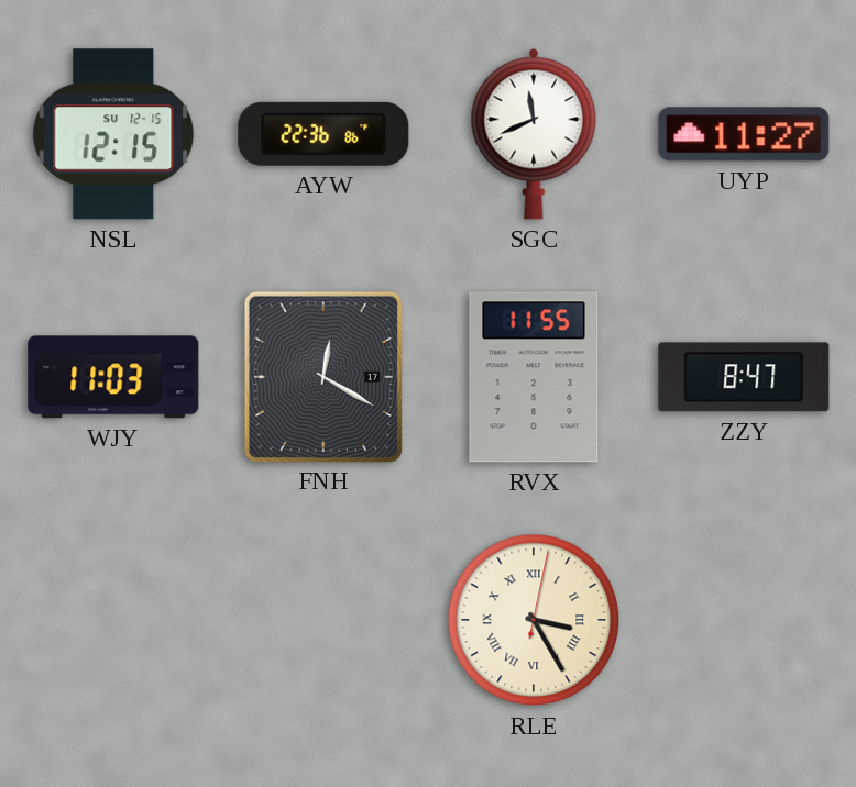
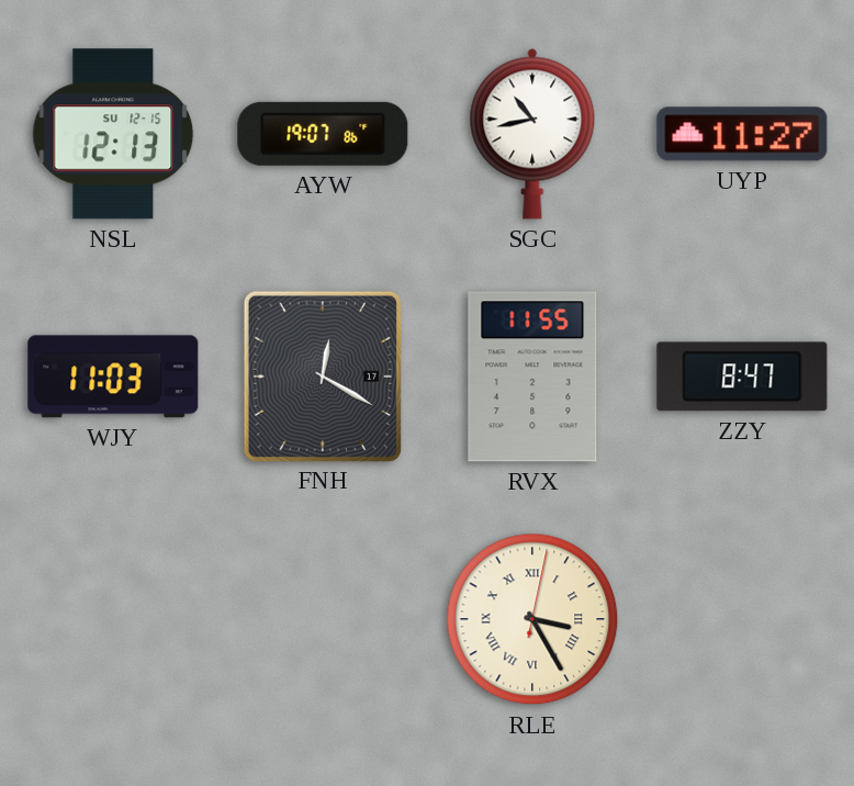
NSL: 12:15 -> 12:13 (113, 134)
AYW: 22:36 -> 19:07 (323, 134)
SGC: 11:41 -> 10:43 (532, 134)
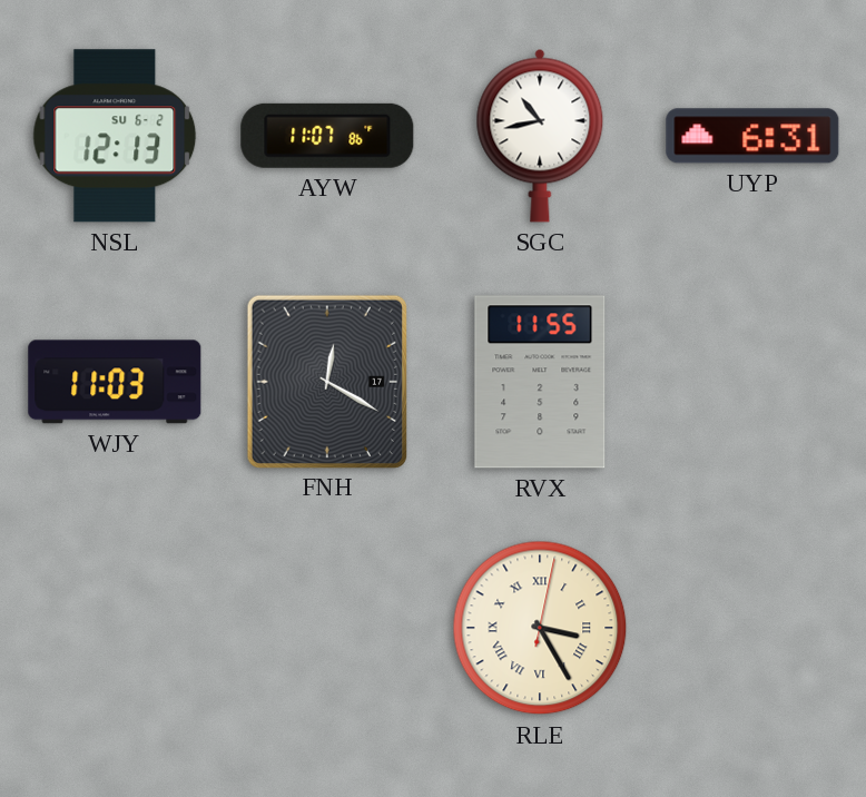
NSL date: SU 12-15 -> SU 6-2 (115, 136)
AYW: 19:07 -> 11:07 (327, 136)
UYP: 11:27 -> 6:31 (752, 136)
ZZY: 8:47 -> none (742, 377)
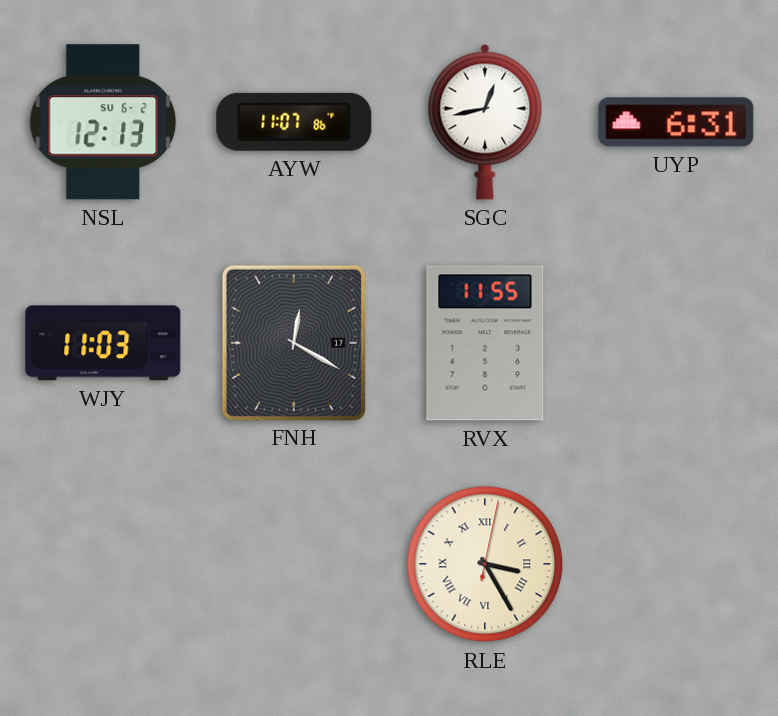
SGC: 10:43 -> 12:43 (485, 122)
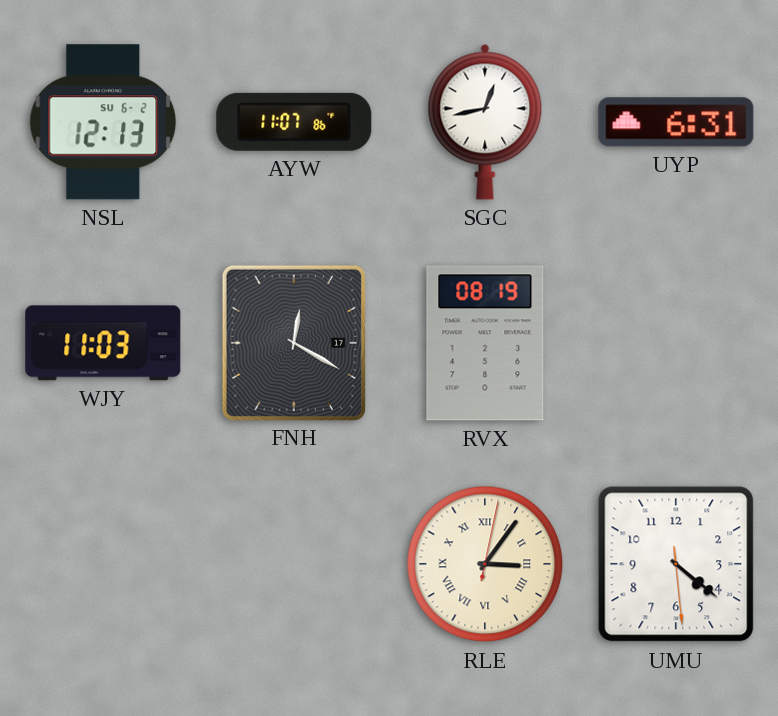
RVX: 11:55 -> 08:19 (485, 343)
RLE: 3:25 -> 3:06 (485, 564)
UMU: none -> 4:21 (676, 564)
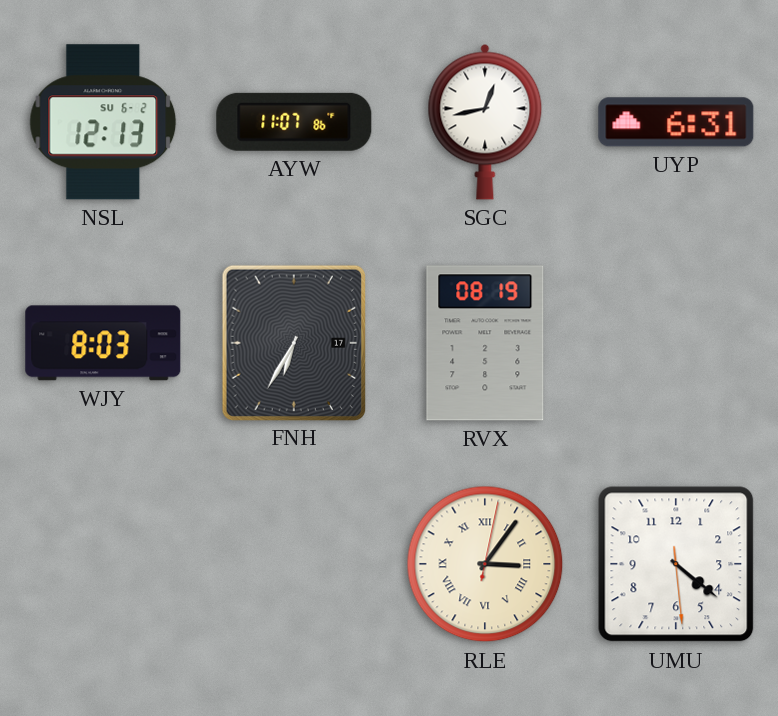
WJY: 11:03 -> 8:03 (103, 343)
FNH: 12:20 -> 6:35 (294, 342)
